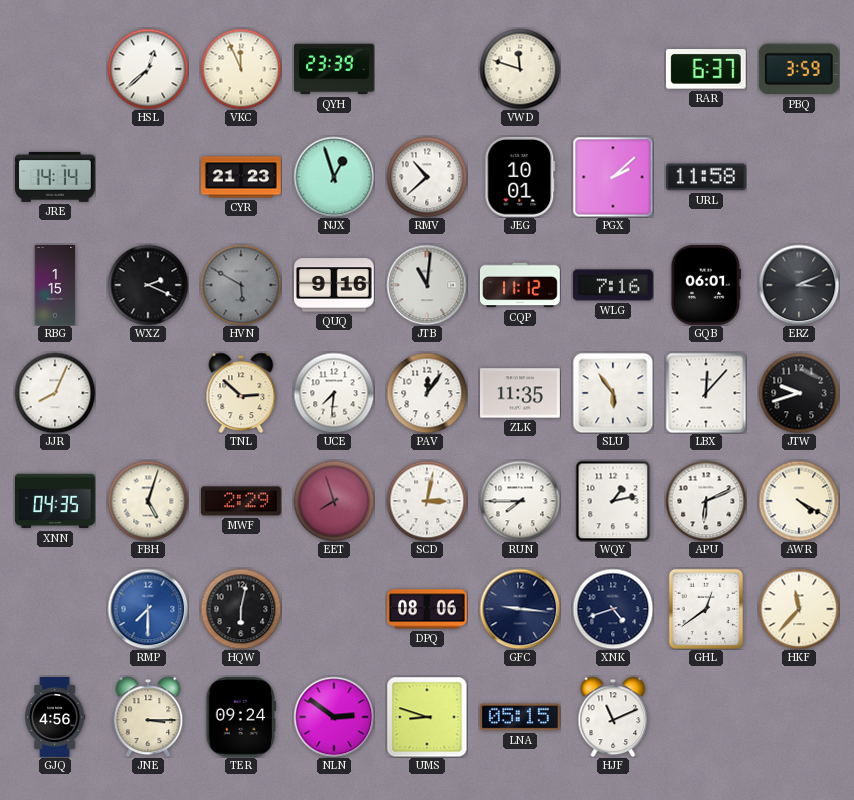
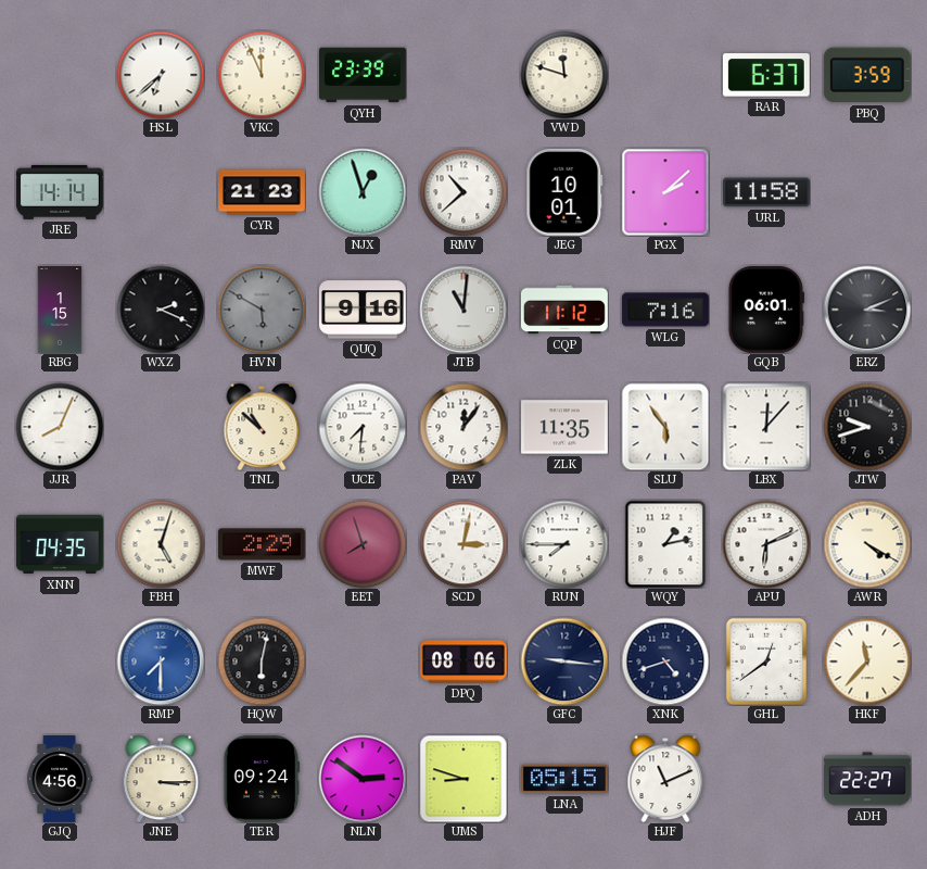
HSL: 12:38 -> 6:38 (161, 75)
TNL: 2:52 -> 10:52 (262, 427)
ADH: none -> 22:27 (868, 779)
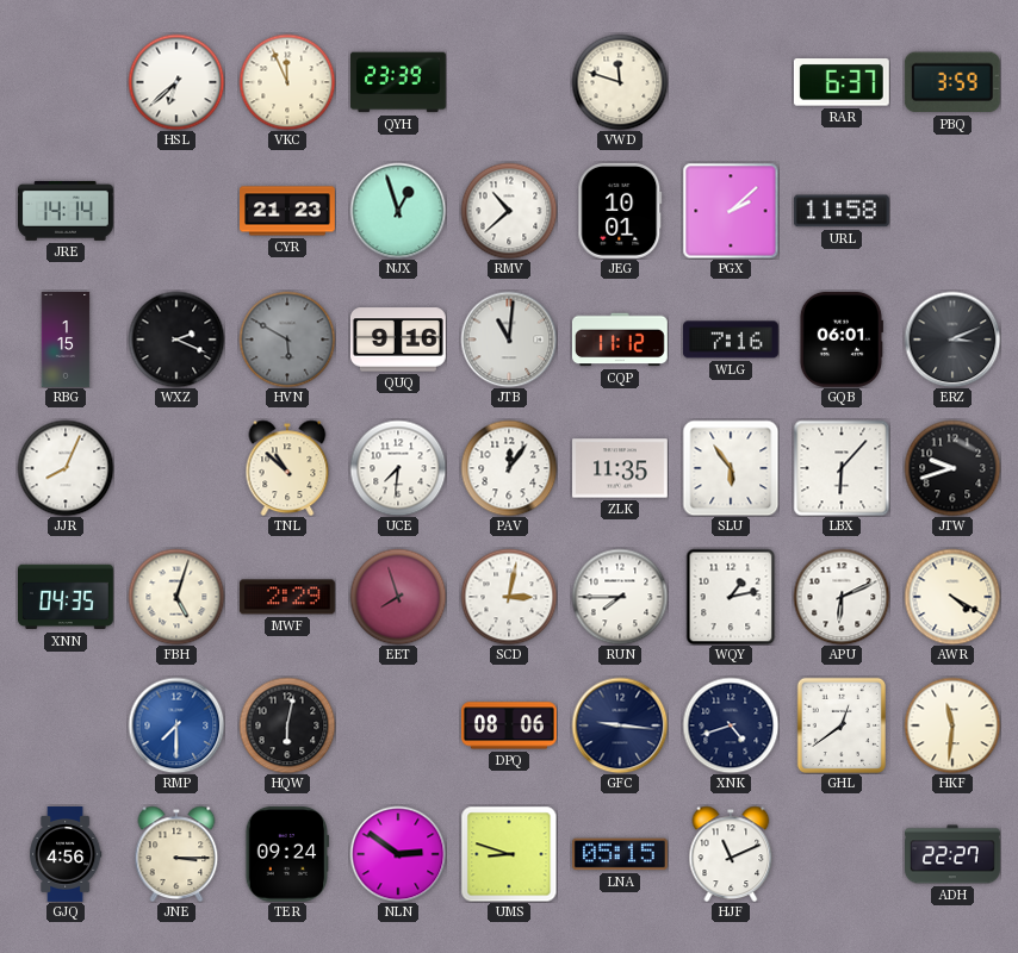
LBX: 12:07 -> 6:07 (842, 468)
HKF: 11:37 -> 11:31 (952, 725)
